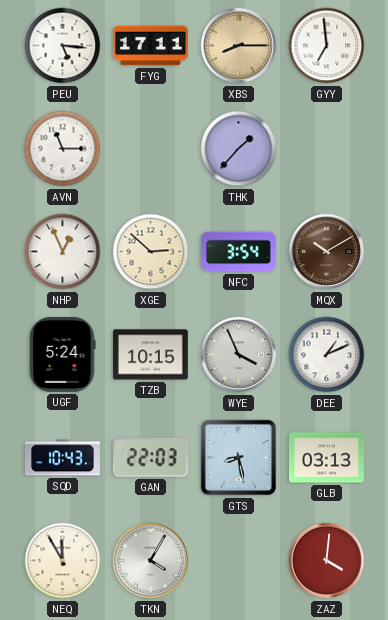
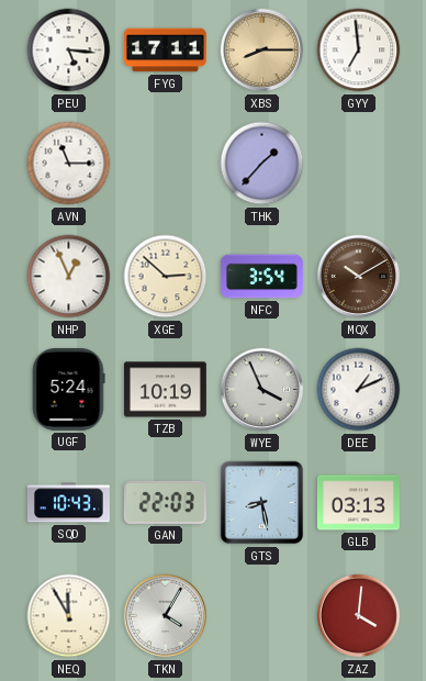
TZB: 10:15 -> 10:19 (165, 390)
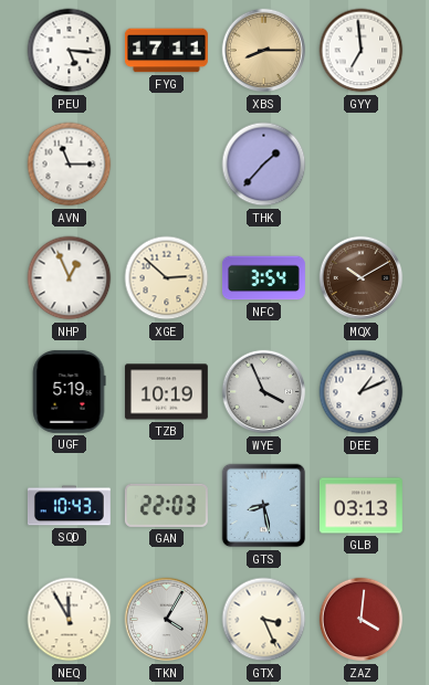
UGF: 5:24 -> 5:19 (69, 391)
GTX: none -> 3:26 (264, 620)
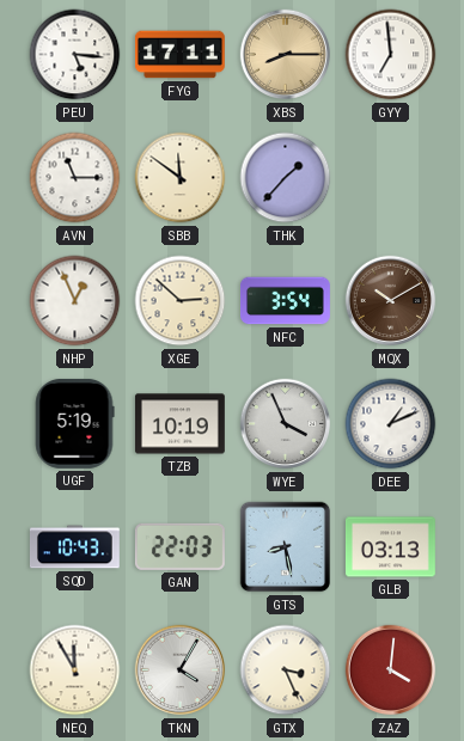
SBB: none -> 11:51 (181, 178)
